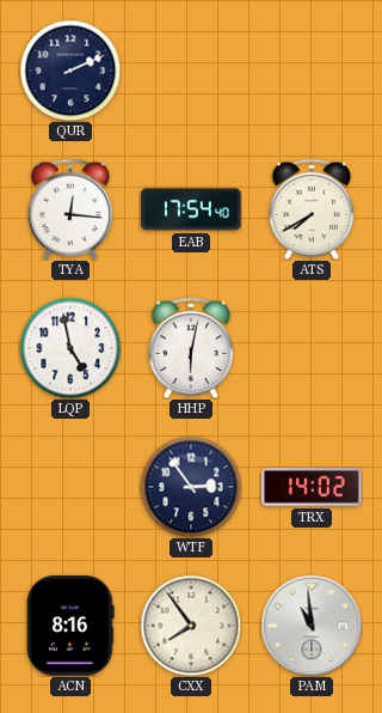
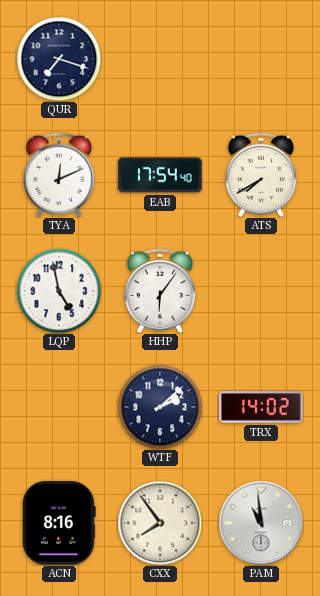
QUR: 2:11 -> 7:18 (59, 59)
TYA: 12:16 -> 12:11 (59, 174)
HHP: 6:02 -> 6:06 (160, 290)
WTF: 2:54 -> 2:08 (160, 407)
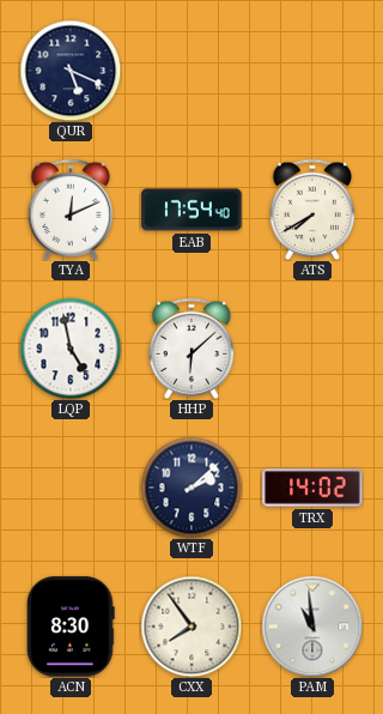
QUR: 7:18 -> 5:19 (71, 71)
HHP: 6:06 -> 6:08 (191, 347)
ACN: 8:16 -> 8:30 (71, 627)
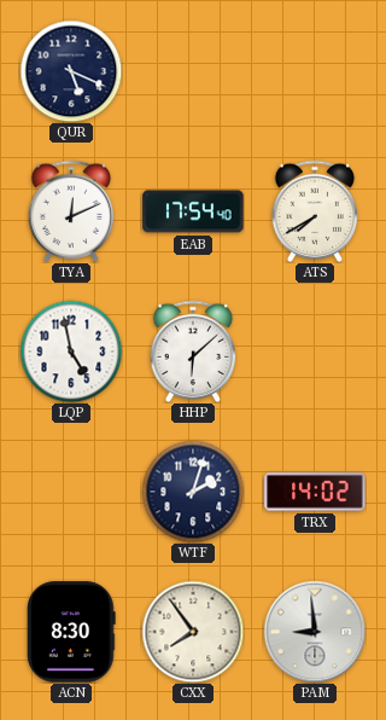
WTF: 2:08 -> 2:03 (193, 492)
PAM: 10:59 -> 8:59 (315, 632)
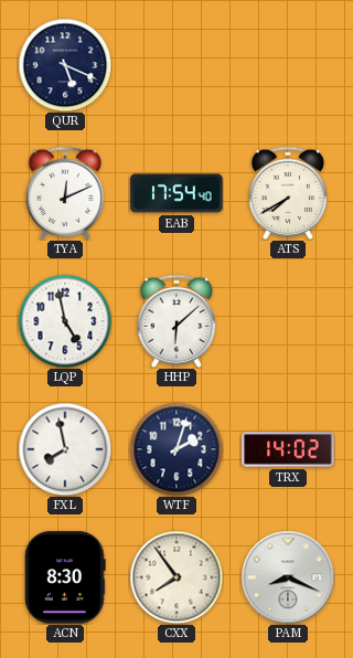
FXL: none -> 7:58 (65, 449)
PAM: 8:59 -> 8:19 (288, 577)
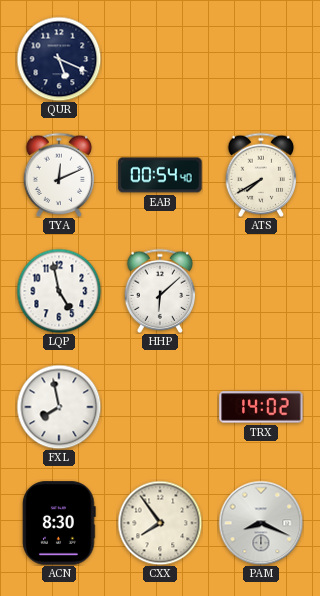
EAB: 17:54 -> 00:54 (160, 175)
WTF: 2:03 -> none (176, 449)
